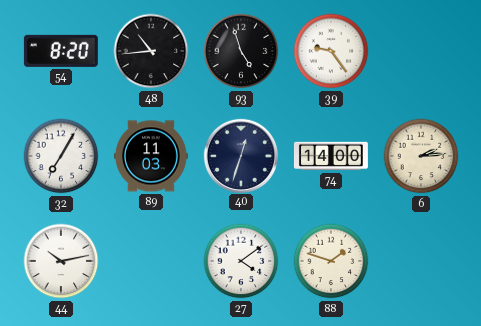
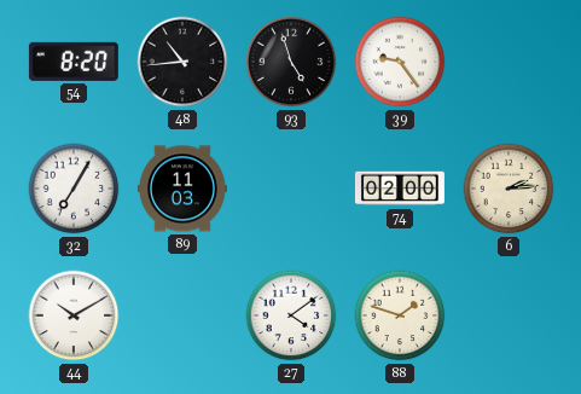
40: 12:33 -> none (240, 155)
74: 14:00 -> 02:00 (400, 189)
44: 10:13 -> 10:10 (74, 315)
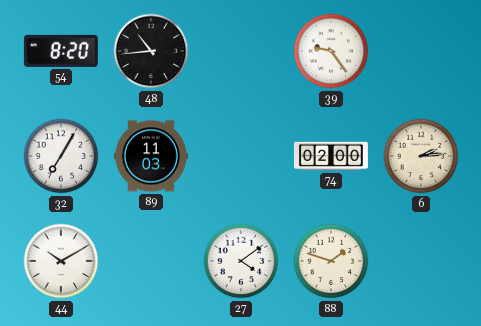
93: 4:57 -> none (291, 62)
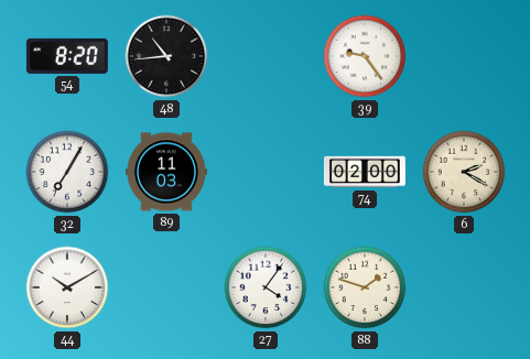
6: 2:14 -> 2:20 (464, 172)
27: 4:09 -> 4:06 (266, 287)
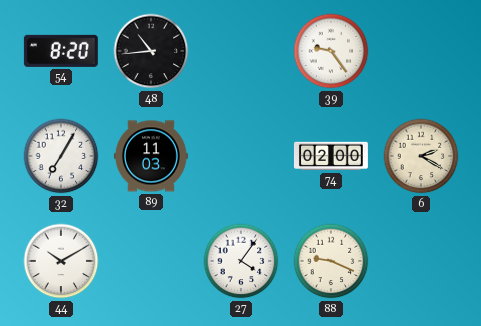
88: 1:48 -> 9:19 (331, 261)
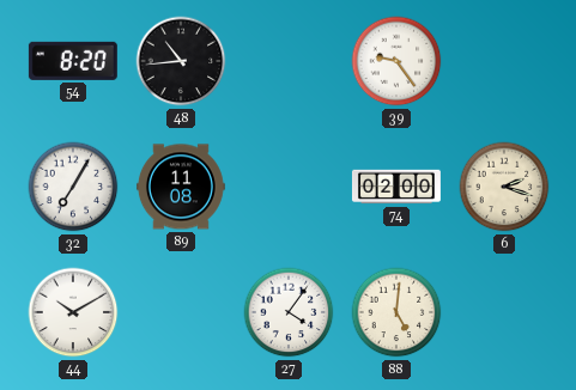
89: 11:03 -> 11:08 (181, 187)
6: 2:20 -> 2:18 (504, 187)
88: 9:19 -> 5:01 (396, 312)
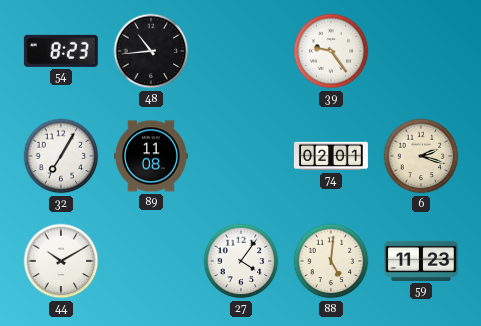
54: 8:20 -> 8:23 (61, 51)
74: 02:00 -> 02:01 (331, 156)
59: none -> 11:23 (421, 261)
